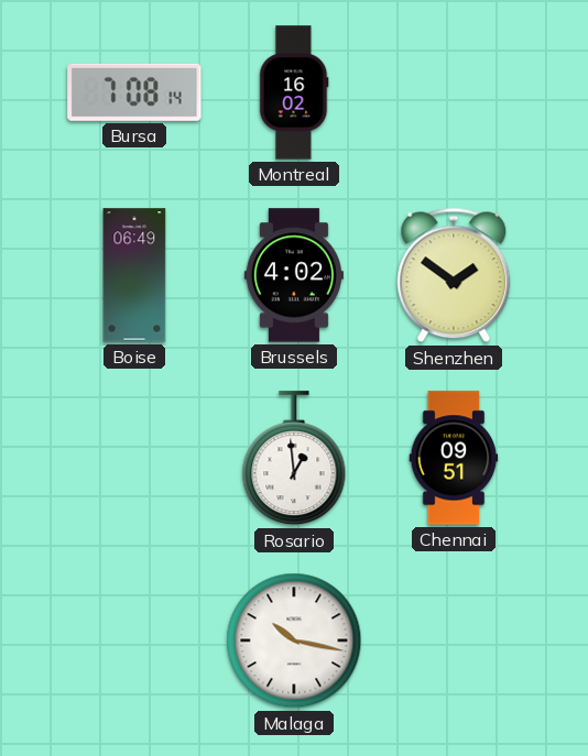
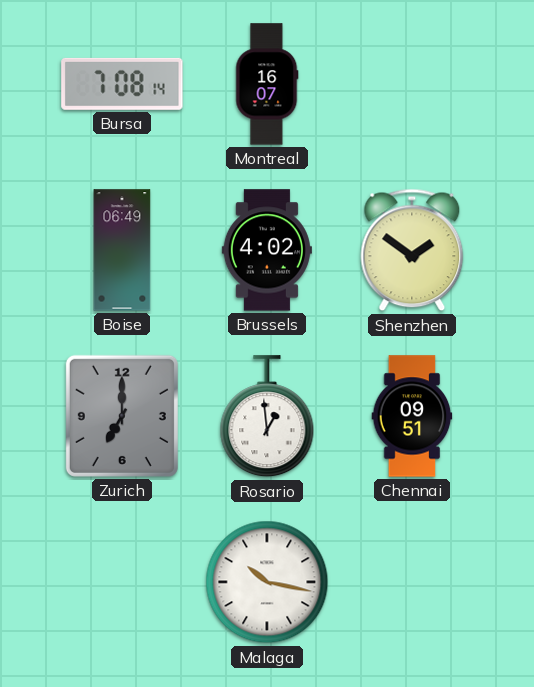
Montreal: 16:02 -> 16:07 (267, 84)
Zurich: none -> 7:00 (122, 416)
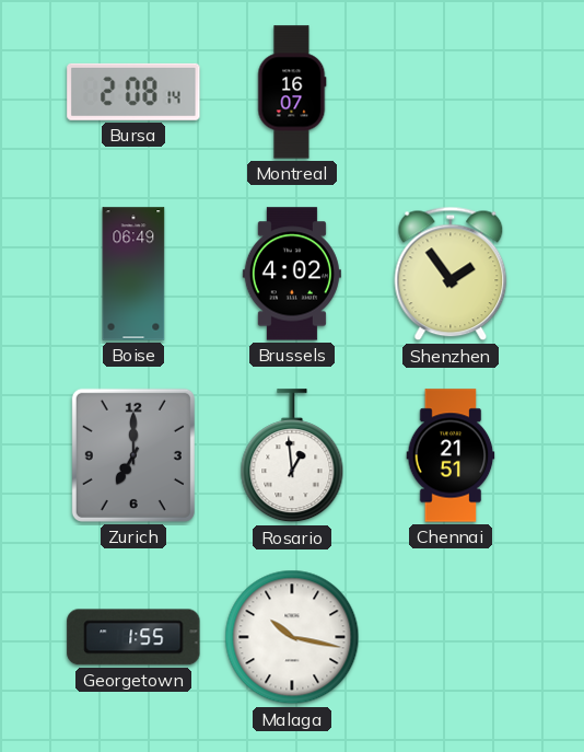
Bursa: 7:08 -> 2:08 (133, 92)
Shenzhen: 1:51 -> 1:54 (451, 274)
Chennai: 09:51 -> 21:51 (451, 455)
Georgetown: none -> 1:55 (133, 637)
